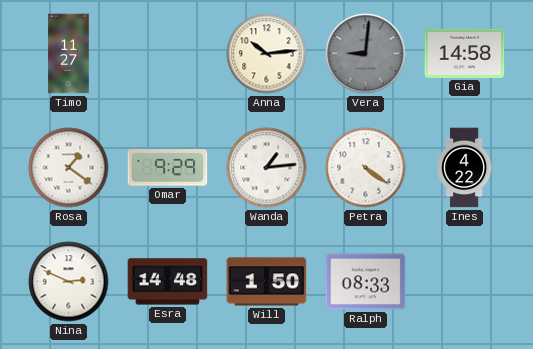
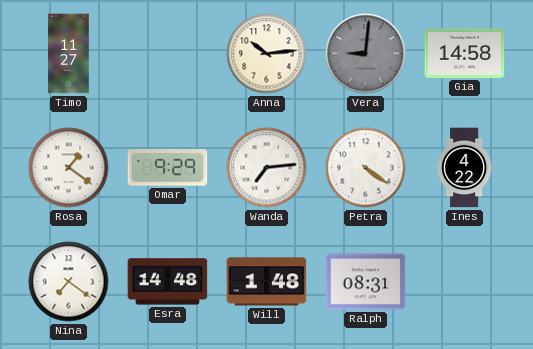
Wanda: 1:14 -> 7:14 (267, 168)
Nina: 2:49 -> 7:21 (69, 282)
Will: 1:50 -> 1:48 (267, 282)
Ralph: 08:33 -> 08:31 (366, 282)
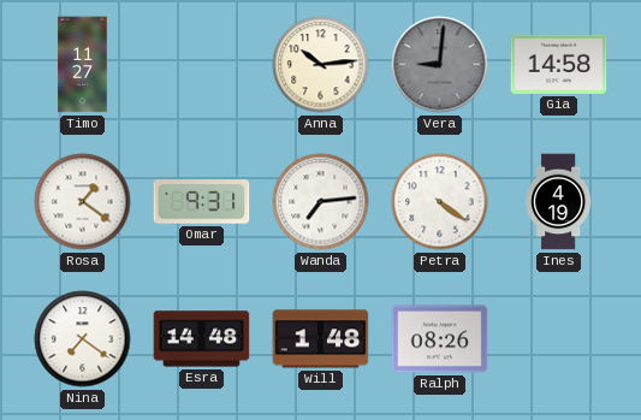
Omar: 9:29 -> 9:31 (202, 202)
Ines: 4:22 -> 4:19 (559, 202)
Ralph: 08:31 -> 08:26 (440, 339)
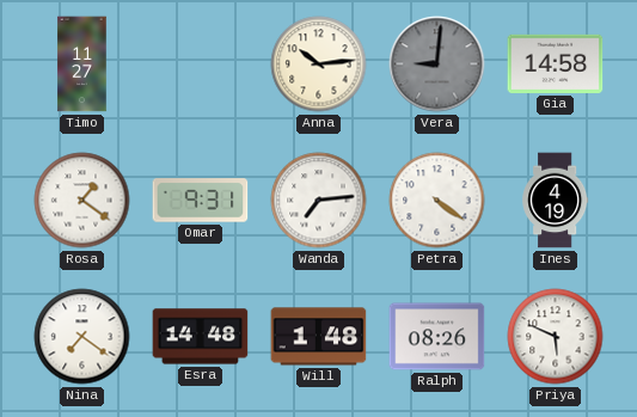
Priya: none -> 5:49 (556, 337)
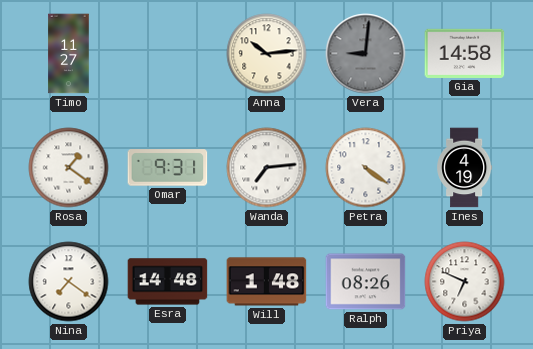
Priya: 5:49 -> 6:49 (465, 282)
